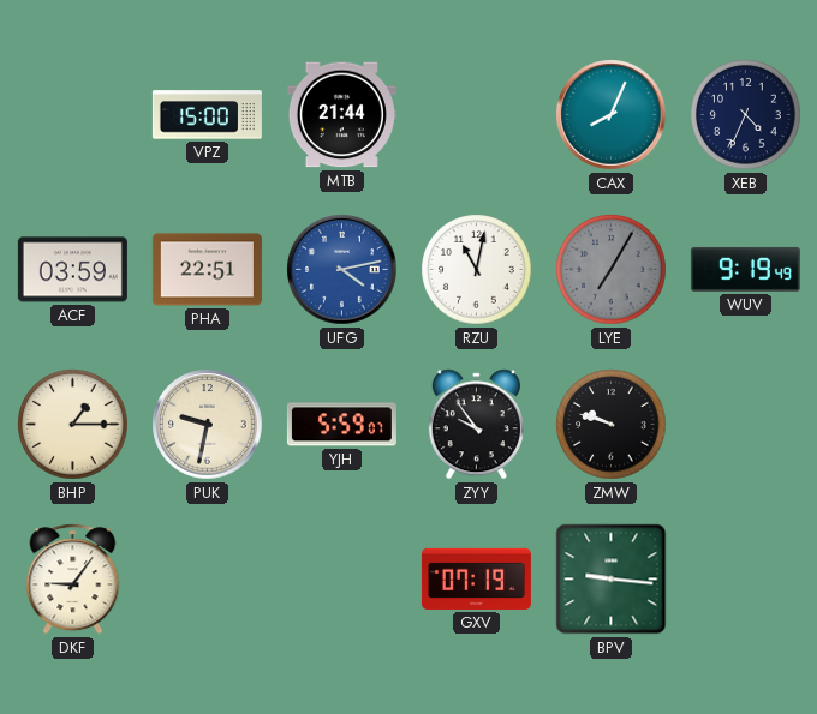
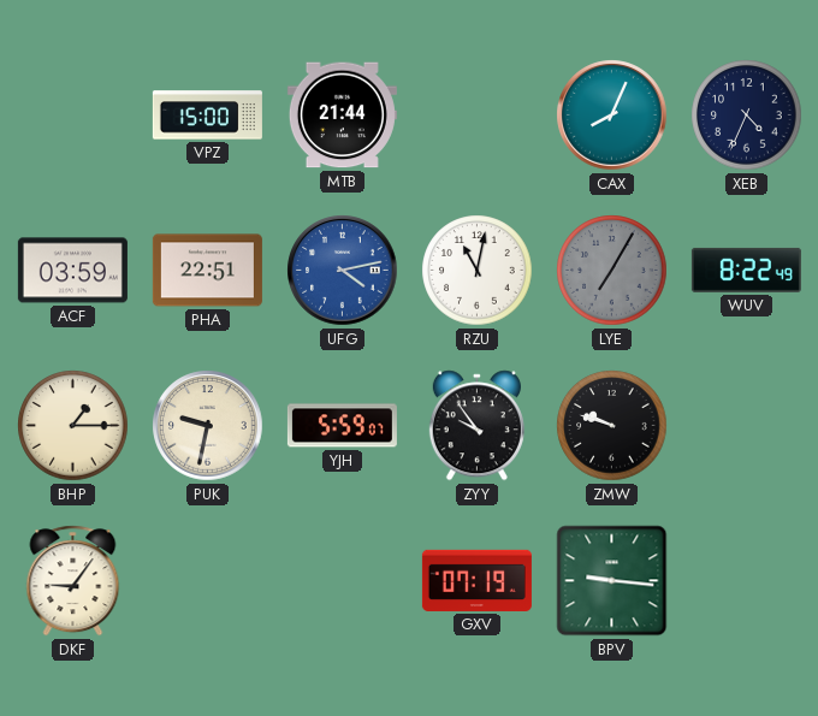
WUV: 9:19 -> 8:22 (746, 270)
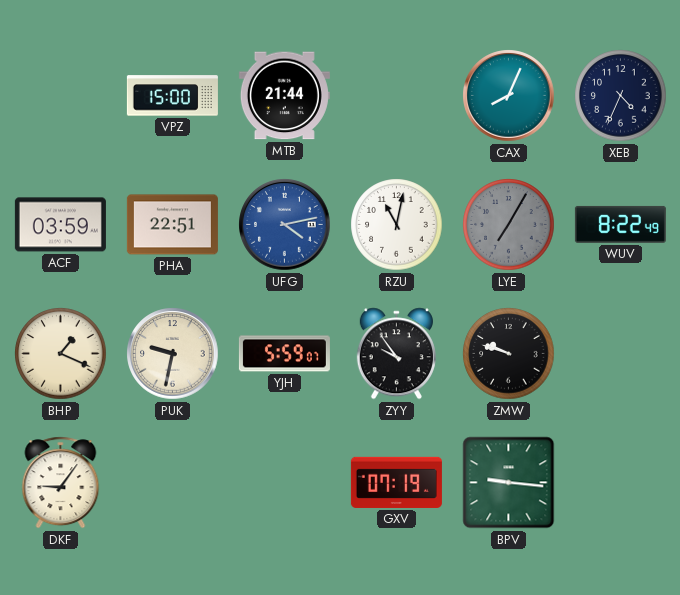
BHP: 1:15 -> 1:19 (61, 354)
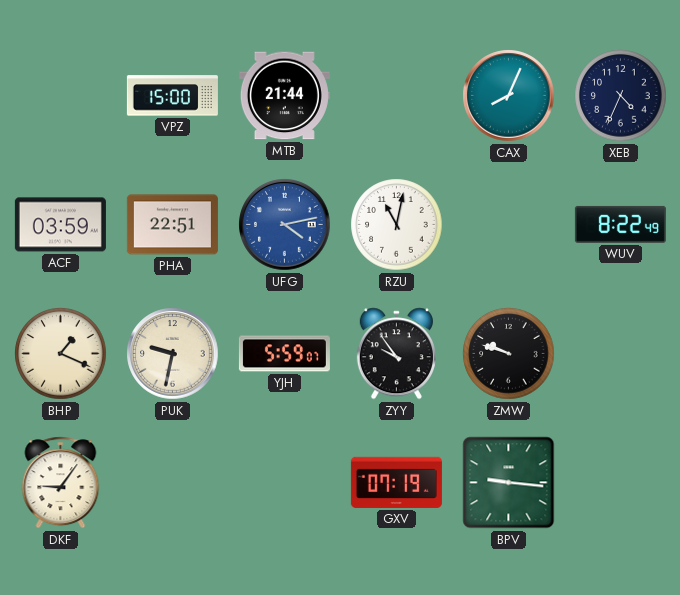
LYE: 7:05 -> none (509, 225)
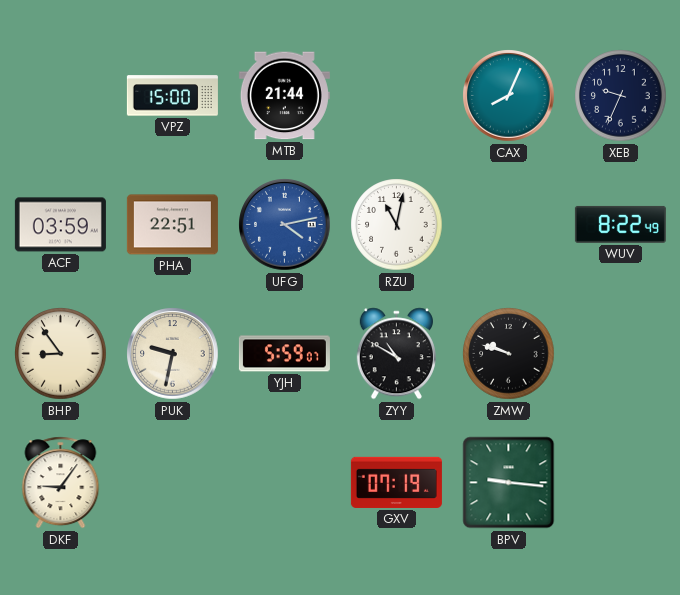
XEB: 4:34 -> 9:34 (621, 96)
BHP: 1:19 -> 8:54 (61, 354)
ZYY: 9:54 -> 10:50 (396, 354)
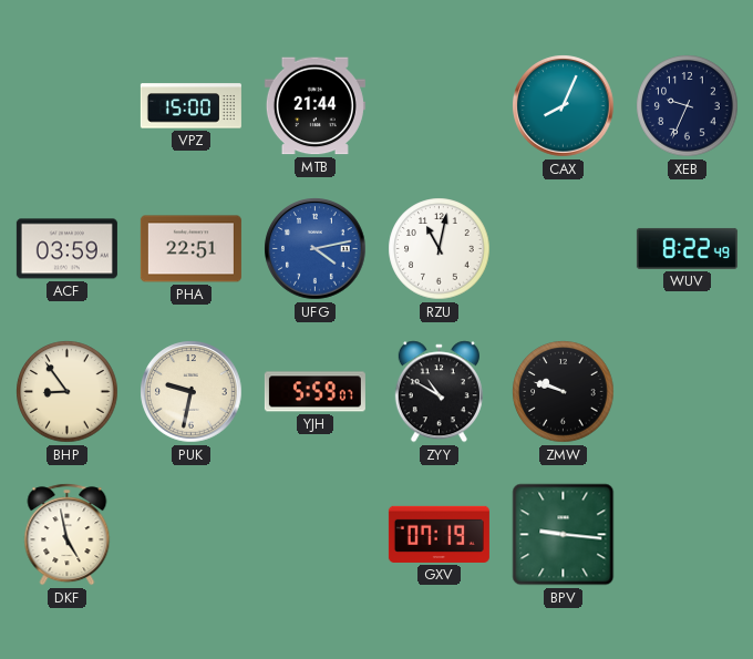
DKF: 9:06 -> 4:58 (68, 535)
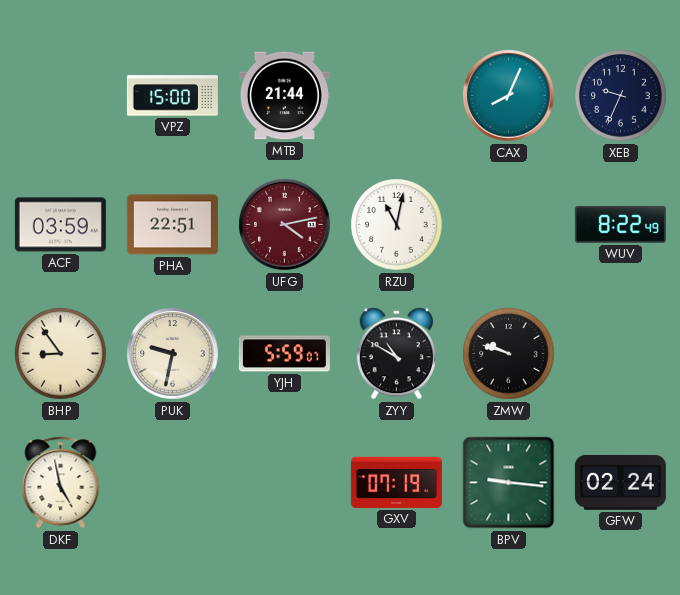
UFG dial: blue -> burgundy (285, 225)
GFW: none -> 02:24 (620, 483)
